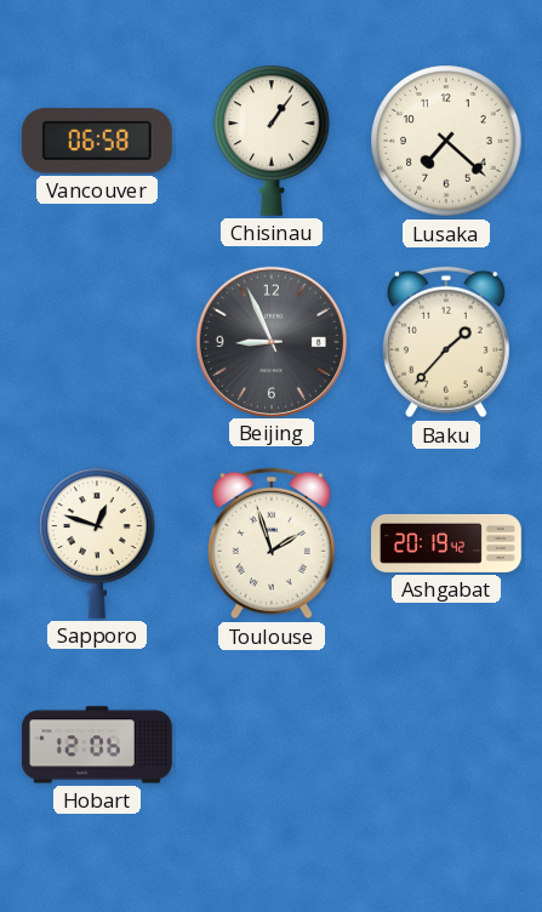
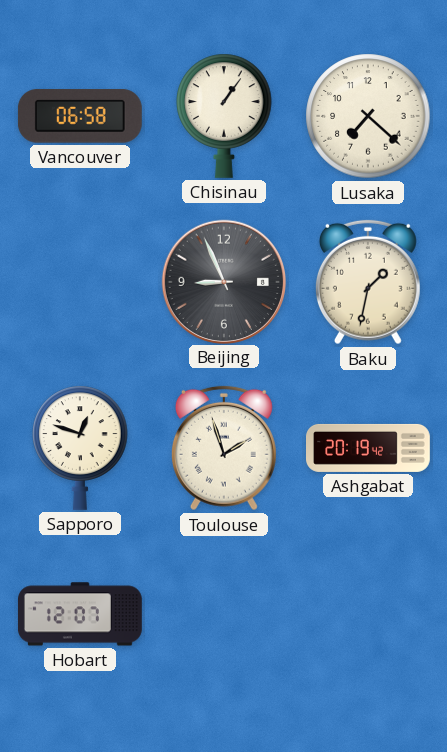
Baku: 1:37 -> 1:32 (368, 282)
Hobart: 12:06 -> 12:07 (80, 614)
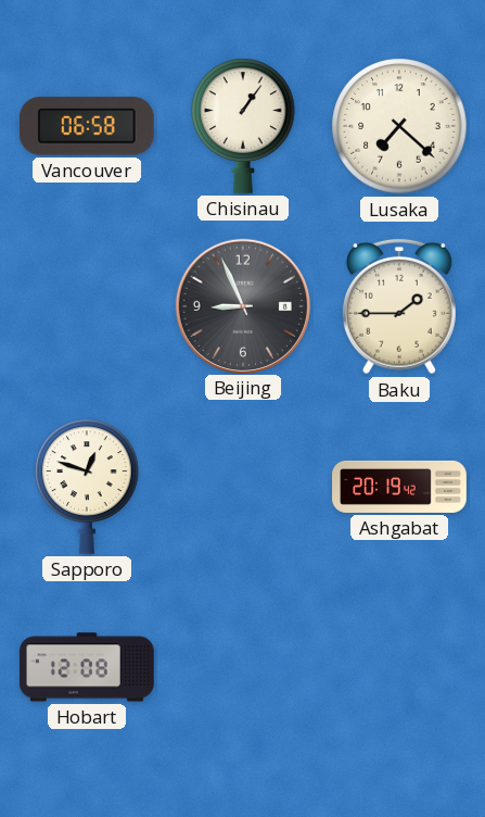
Baku: 1:32 -> 1:45 (399, 306)
Toulouse: 1:57 -> none (224, 448)
Hobart: 12:07 -> 12:08 (87, 667)
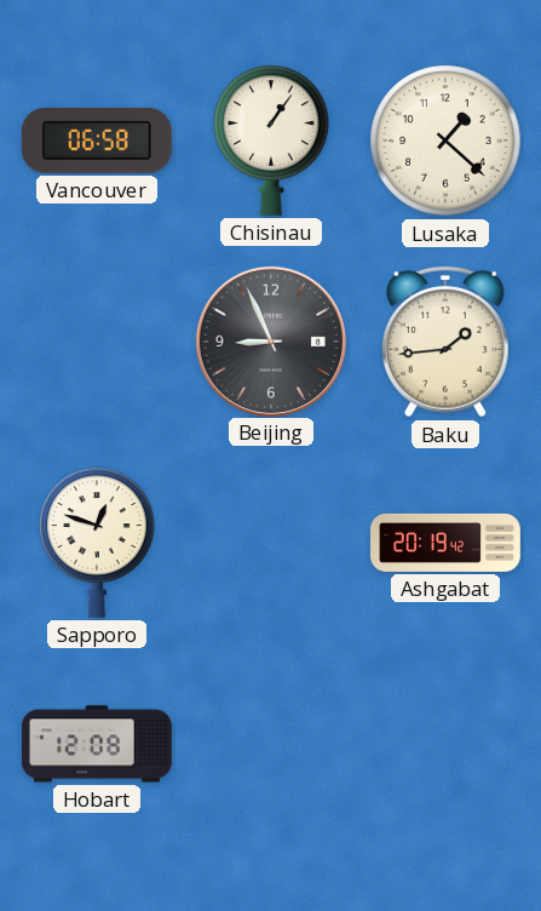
Lusaka: 7:22 -> 1:22 (445, 141)
Baku: 1:45 -> 1:44 (445, 342)
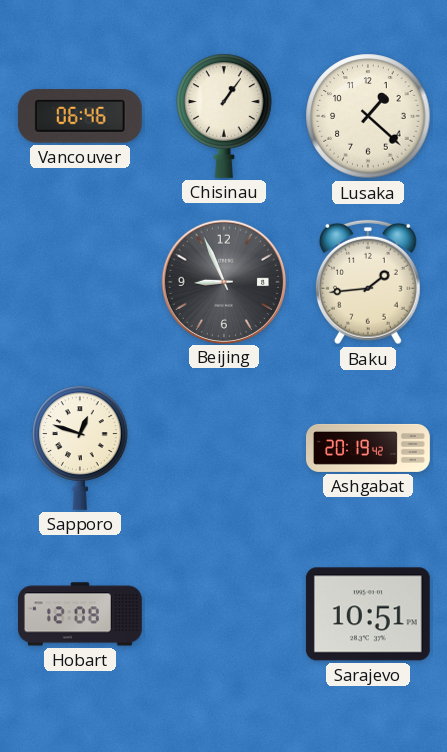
Vancouver: 06:58 -> 06:46 (80, 116)
Sarajevo: none -> 10:51 (368, 614)
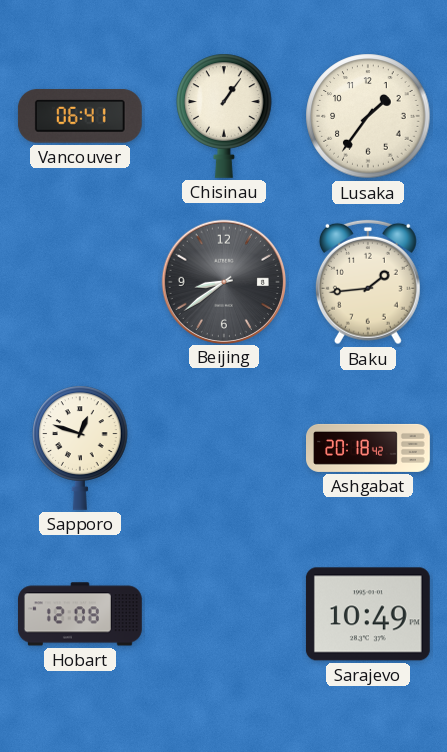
Vancouver: 06:46 -> 06:41 (80, 116)
Lusaka: 1:22 -> 1:36 (368, 116)
Beijing: 8:56 -> 8:39 (223, 281)
Ashgabat: 20:19 -> 20:18 (368, 448)
Sarajevo: 10:51 -> 10:49 (368, 614)
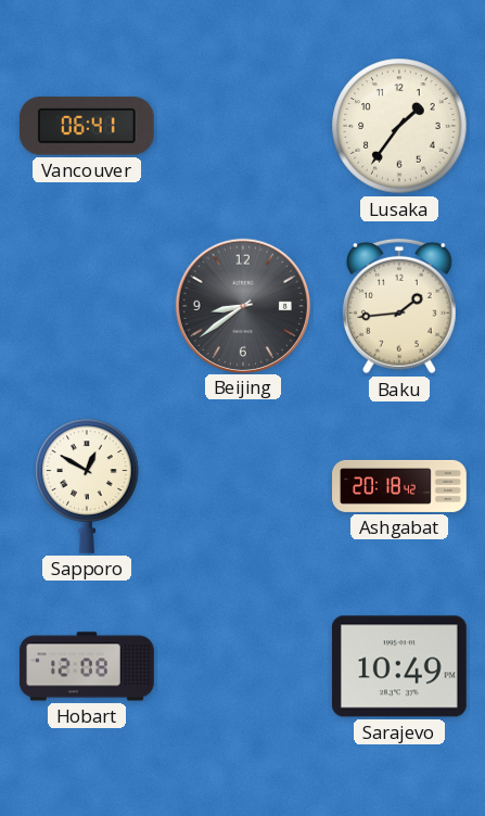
Chisinau: 1:06 -> none (224, 116)
Sapporo: 12:48 -> 12:50 (87, 486)
